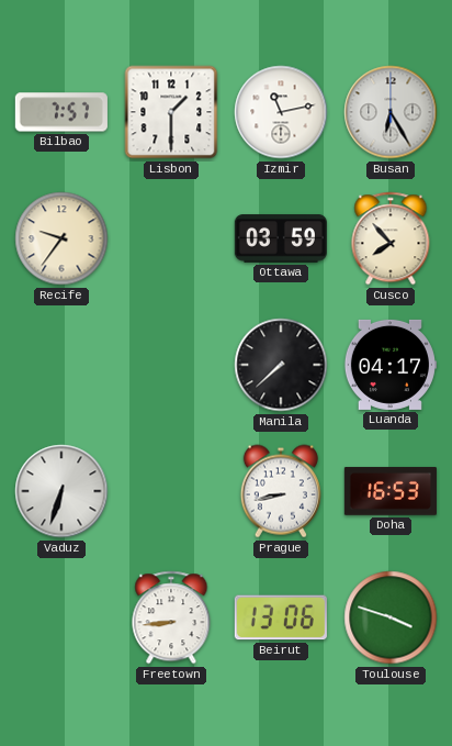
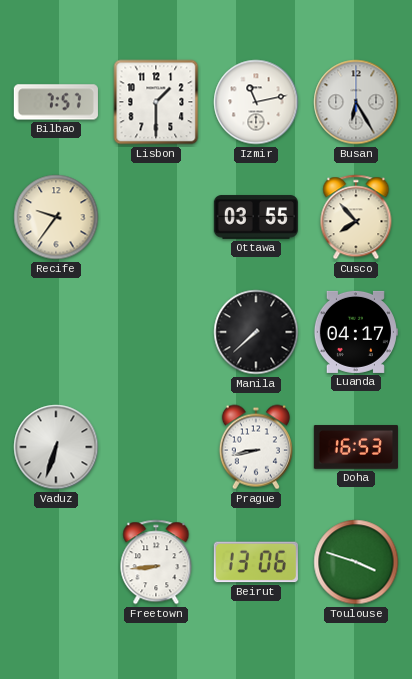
Ottawa: 03:59 -> 03:55 (256, 217)
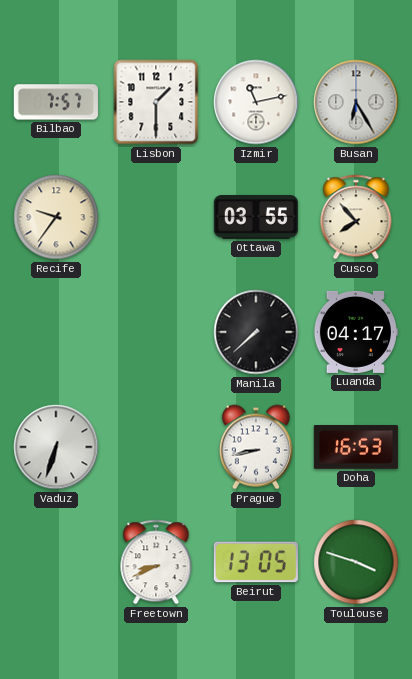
Freetown: 8:44 -> 8:41 (156, 562)
Beirut: 13:06 -> 13:05 (256, 562)
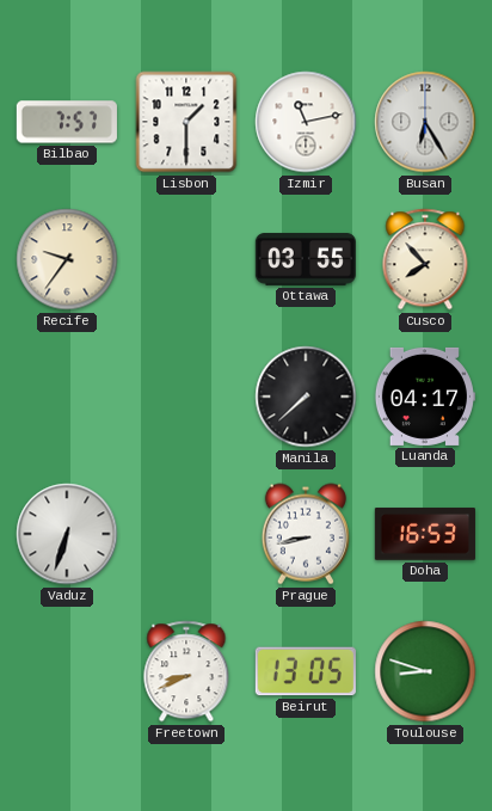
Toulouse: 3:48 -> 8:48 (425, 671)
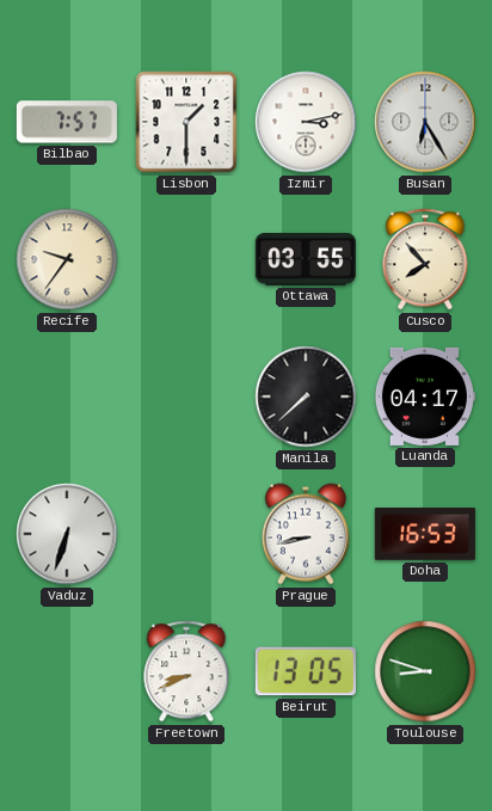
Izmir: 11:13 -> 3:13 (306, 122)
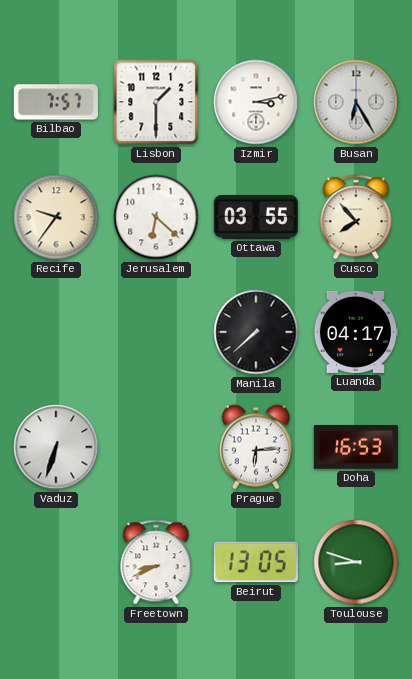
Jerusalem: none -> 6:22 (156, 217)
Prague: 8:43 -> 6:14 (256, 447)
